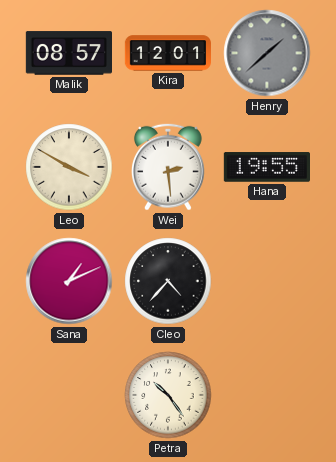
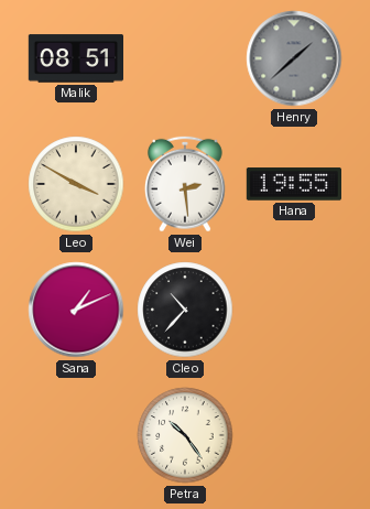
Malik: 08:57 -> 08:51 (75, 58)
Kira: 12:01 -> none (168, 53)
Cleo: 4:37 -> 10:37 (185, 310)
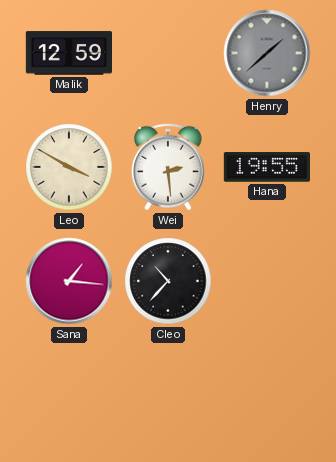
Malik: 08:51 -> 12:59 (68, 53)
Sana: 1:11 -> 1:16 (69, 281)
Petra: 10:24 -> none (185, 435)
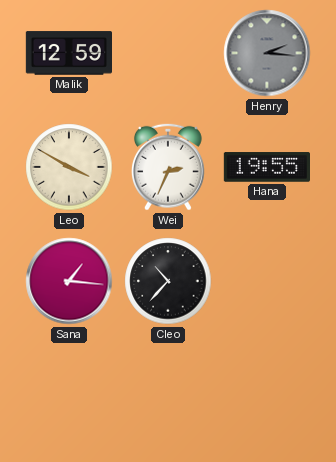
Henry: 1:38 -> 2:16 (267, 53)
Wei: 2:29 -> 2:34 (168, 167)
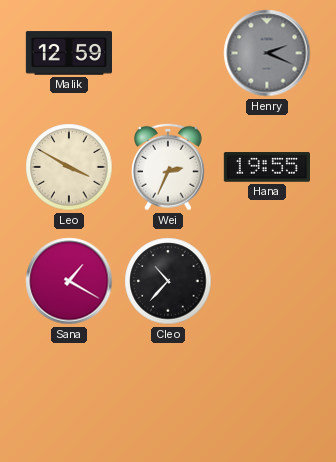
Henry: 2:16 -> 2:19 (267, 53)
Sana: 1:16 -> 1:20 (69, 281)
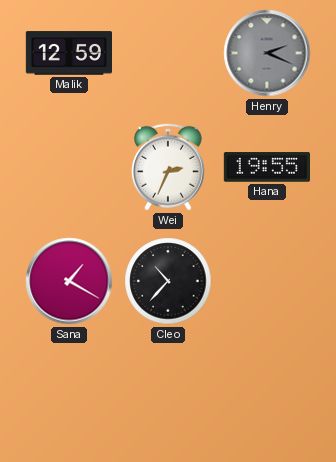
Leo: 3:50 -> none (69, 167)
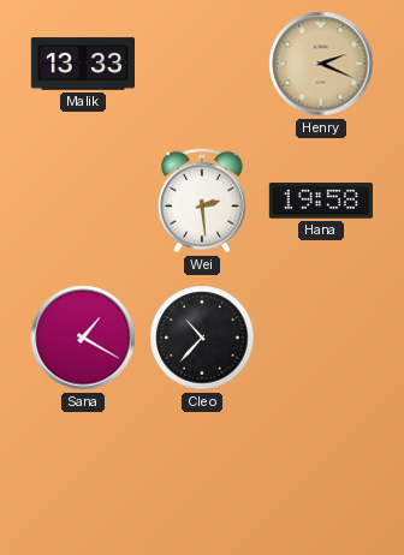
Malik: 12:59 -> 13:33 (82, 64)
Henry dial: grey -> champagne (321, 64)
Wei: 2:34 -> 2:29 (202, 201)
Hana: 19:55 -> 19:58 (320, 201)
